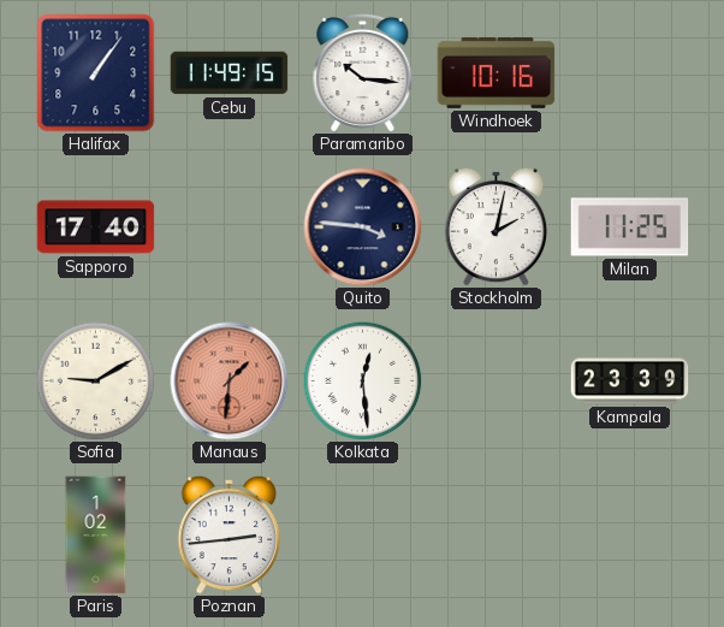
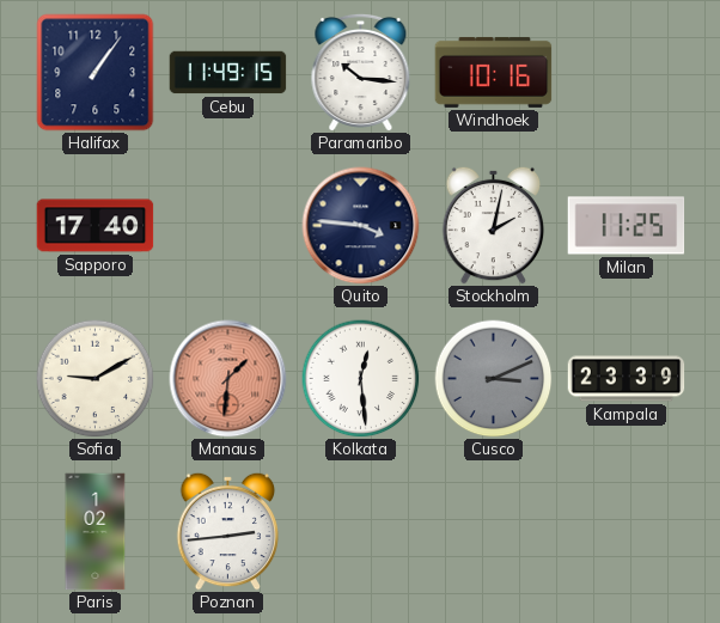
Cusco: none -> 3:11 (494, 379)
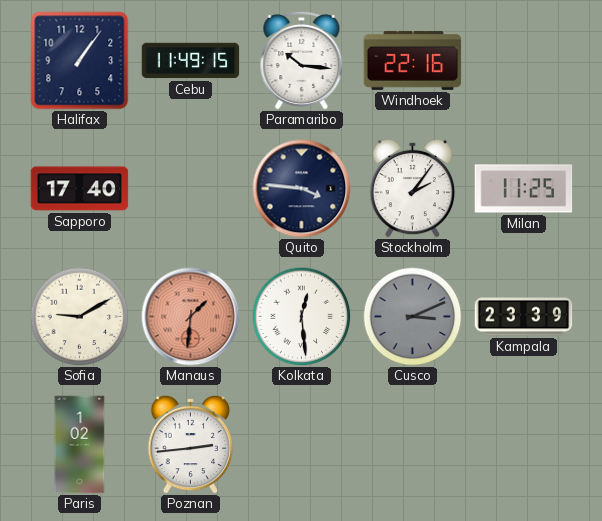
Windhoek: 10:16 -> 22:16 (413, 60)
Stockholm: 2:02 -> 2:06 (413, 188)
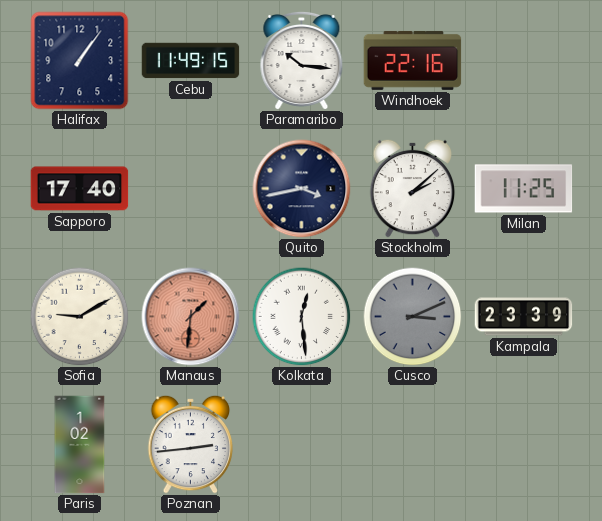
Quito: 3:46 -> 3:43 (302, 189)
Stockholm: 2:06 -> 2:08 (413, 188)
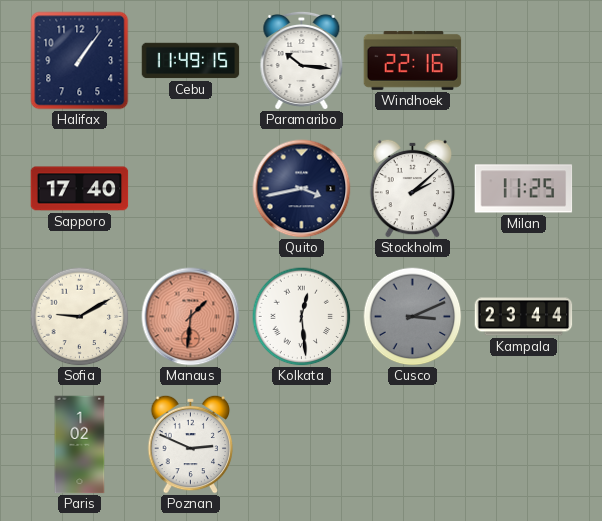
Kampala: 23:39 -> 23:44 (524, 317)
Poznan: 2:44 -> 2:49 (191, 444)
